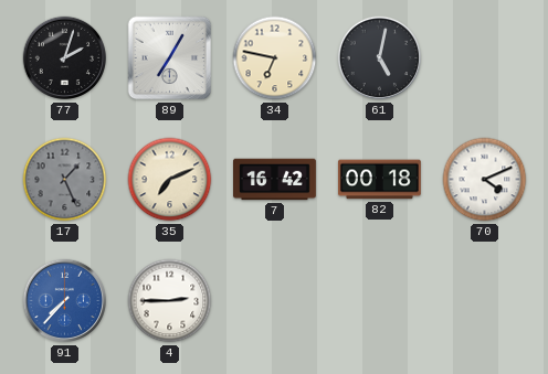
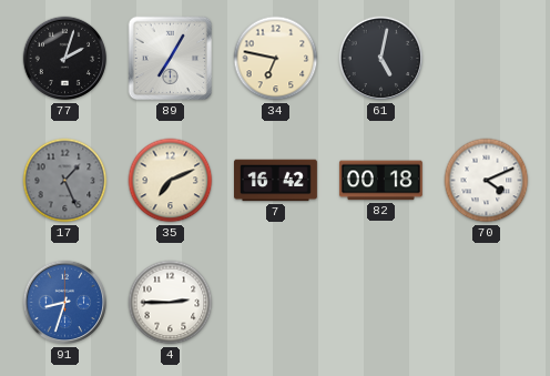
91: 7:37 -> 8:33 (65, 303)
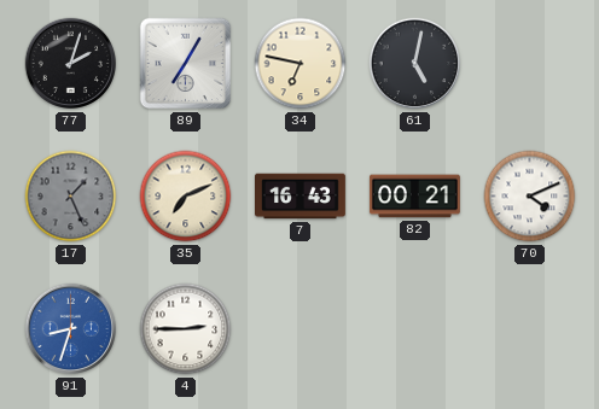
7: 16:42 -> 16:43 (301, 197)
82: 00:18 -> 00:21 (414, 197)
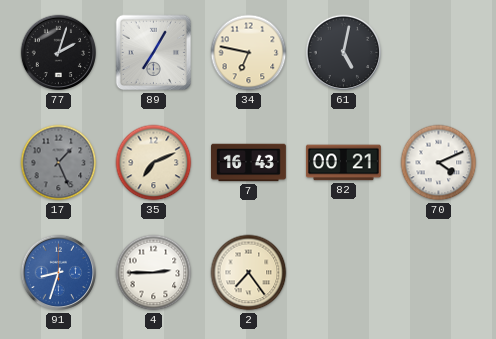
2: none -> 7:24 (249, 273)
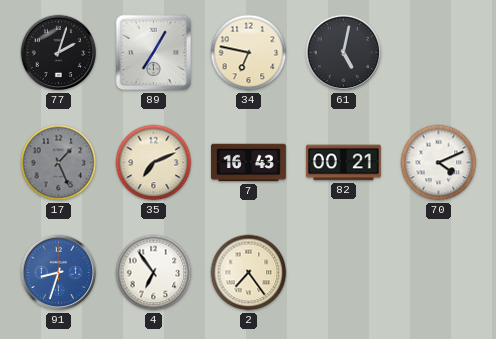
4: 2:45 -> 6:54 (154, 273)
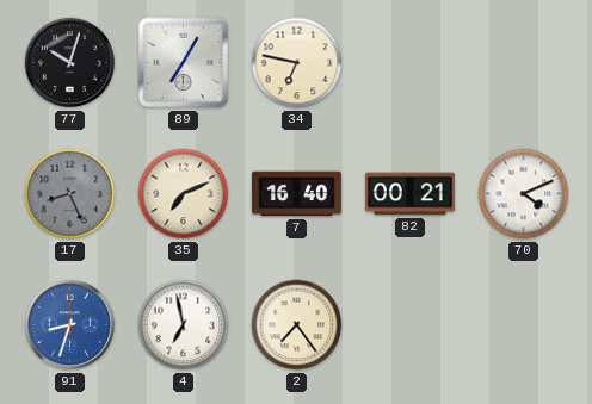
77: 2:03 -> 10:03 (70, 63)
61: 5:02 -> none (344, 53)
17: 1:26 -> 8:26 (70, 194)
7: 16:43 -> 16:40 (297, 194)
4: 6:54 -> 6:58 (184, 325)
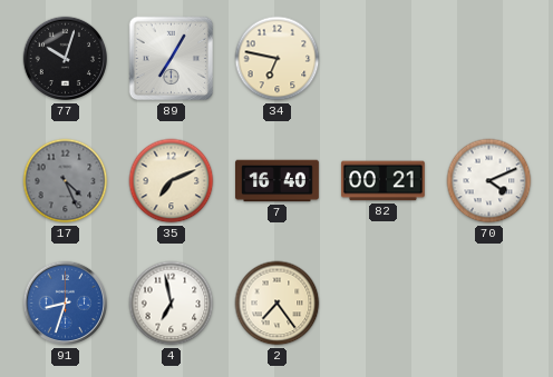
17: 8:26 -> 4:26 (66, 181)
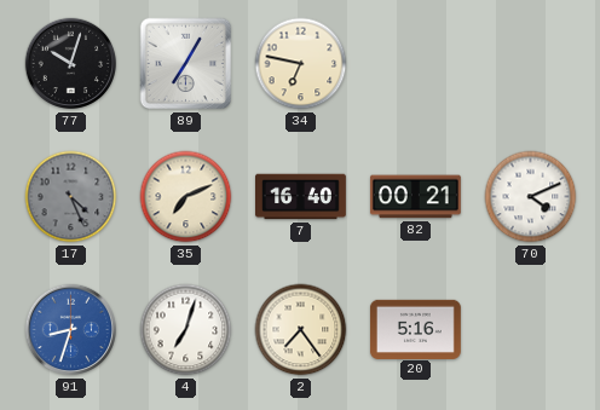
4: 6:58 -> 7:03 (186, 330)
20: none -> 5:16 (415, 329)
